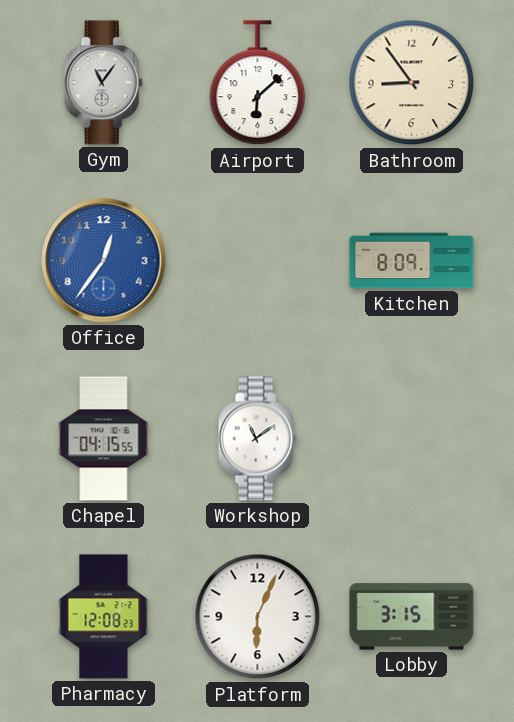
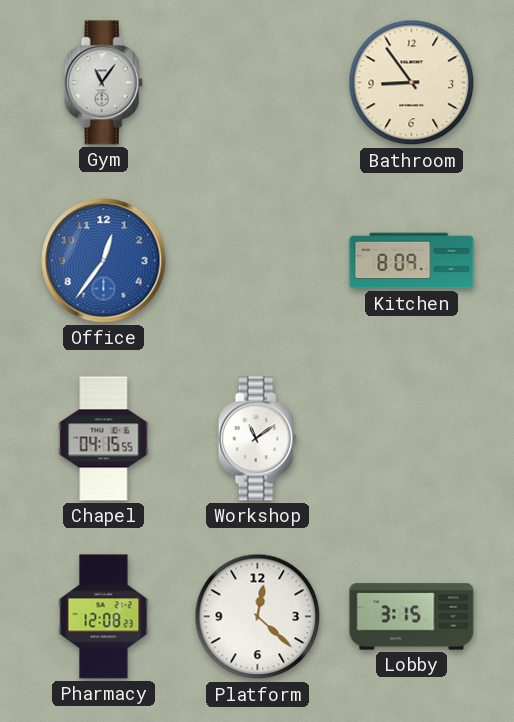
Airport: 6:08 -> none (258, 83)
Platform: 6:04 -> 12:22 (258, 617)
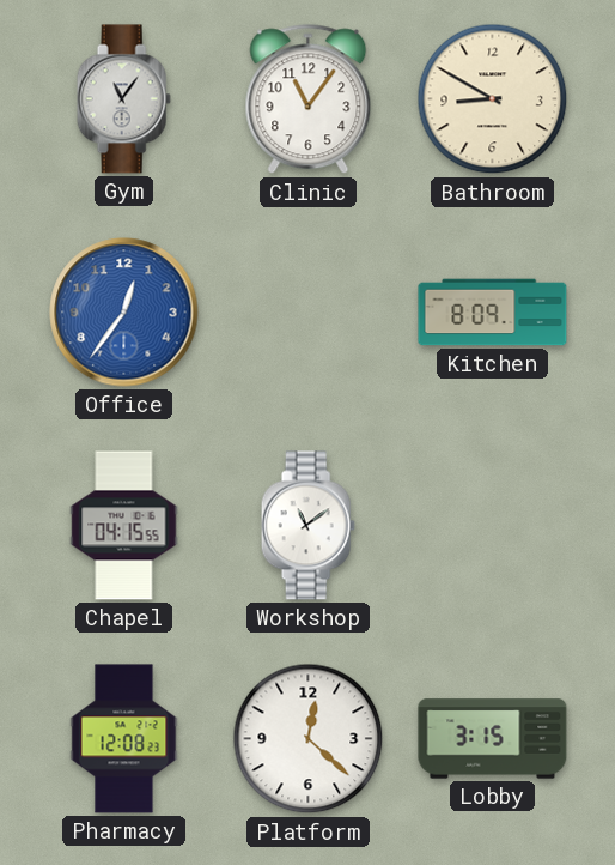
Clinic: none -> 11:06 (309, 99)
Bathroom: 8:54 -> 8:50 (493, 99)
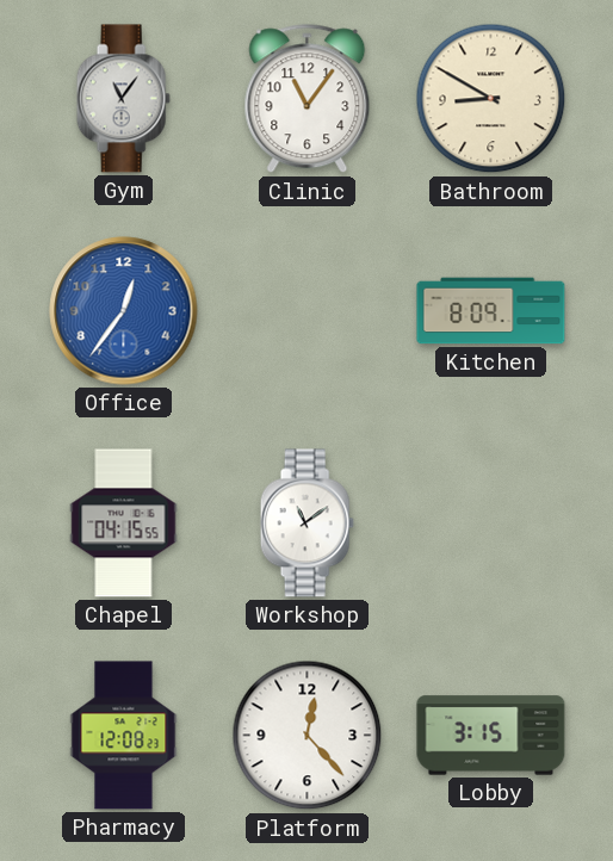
Platform: 12:22 -> 12:23 (308, 736)
